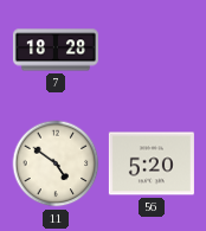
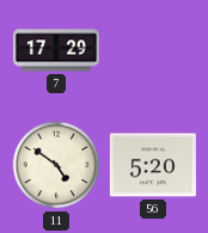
7: 18:28 -> 17:29 (56, 50)
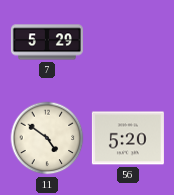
7: 17:29 -> 5:29 (47, 42)
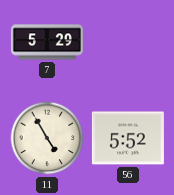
11: 4:51 -> 4:55 (47, 138)
56: 5:20 -> 5:52 (128, 138)
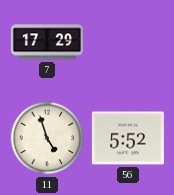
7: 5:29 -> 17:29 (47, 42)
11: 4:55 -> 4:57 (47, 138)
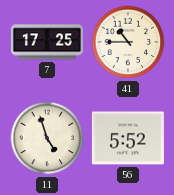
7: 17:29 -> 17:25 (47, 42)
41: none -> 10:45 (128, 42)
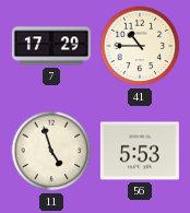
7: 17:25 -> 17:29 (51, 46)
56: 5:52 -> 5:53 (140, 151)
